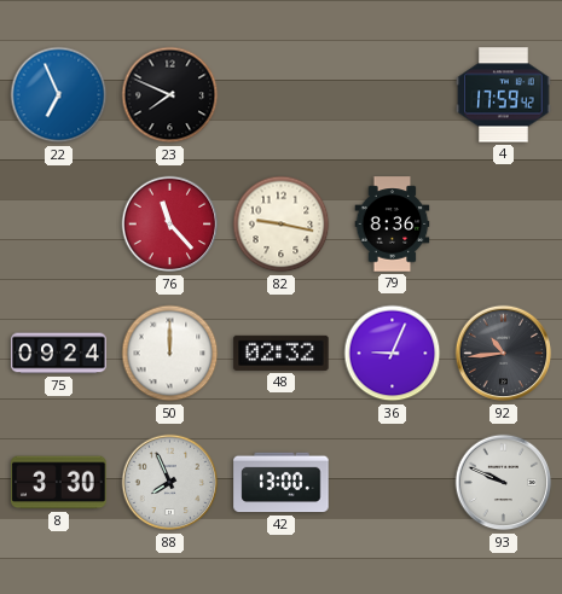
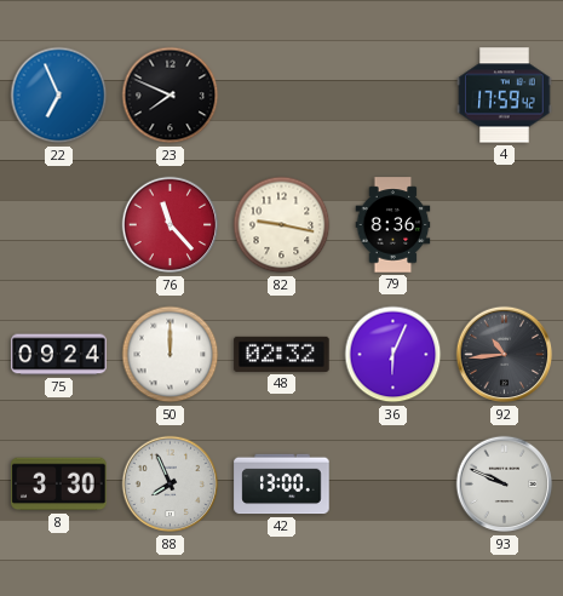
36: 9:04 -> 6:04 (393, 355)
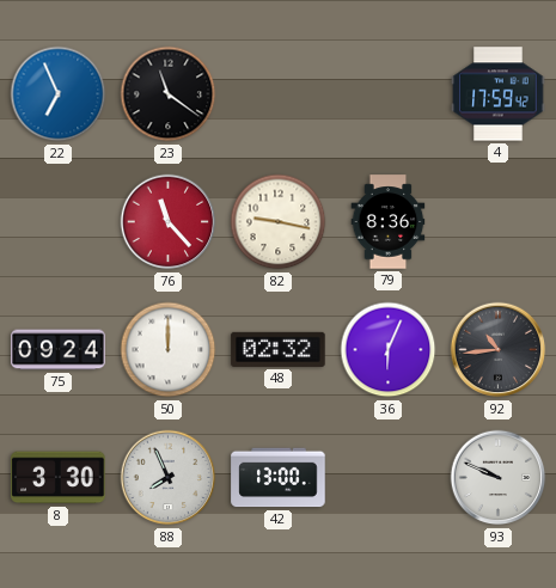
23: 7:49 -> 11:21 (169, 94)
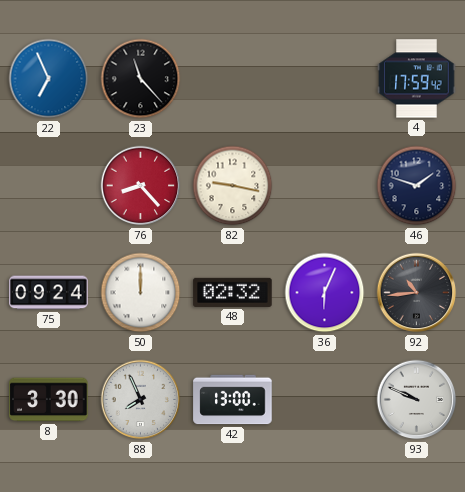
23: 11:21 -> 11:23 (141, 79)
76: 11:23 -> 8:23 (141, 186)
79: 8:36 -> none (389, 222)
46: none -> 1:48 (417, 186)
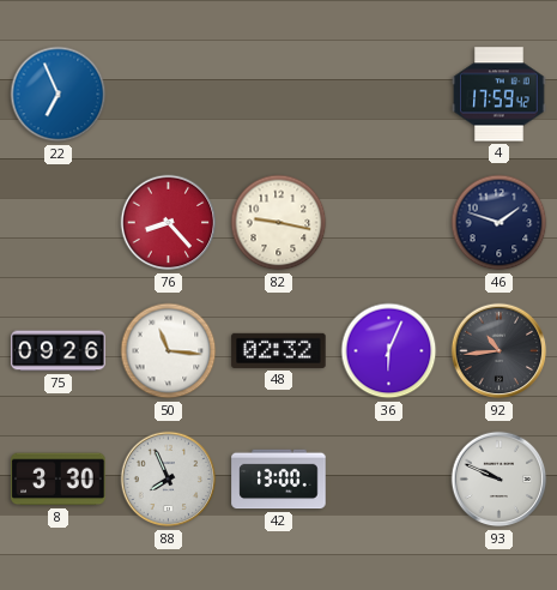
23: 11:23 -> none (141, 79)
75: 09:24 -> 09:26 (59, 351)
50: 12:00 -> 11:16 (169, 351)
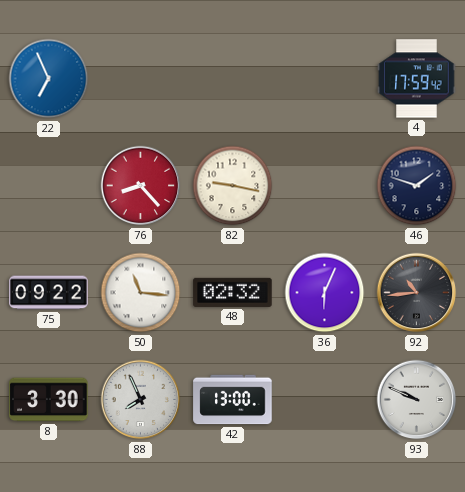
75: 09:26 -> 09:22 (49, 293)
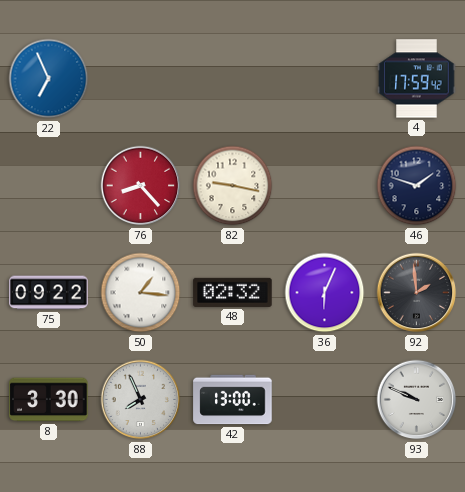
50: 11:16 -> 1:16 (141, 293)
92: 10:44 -> 1:59 (417, 293)
